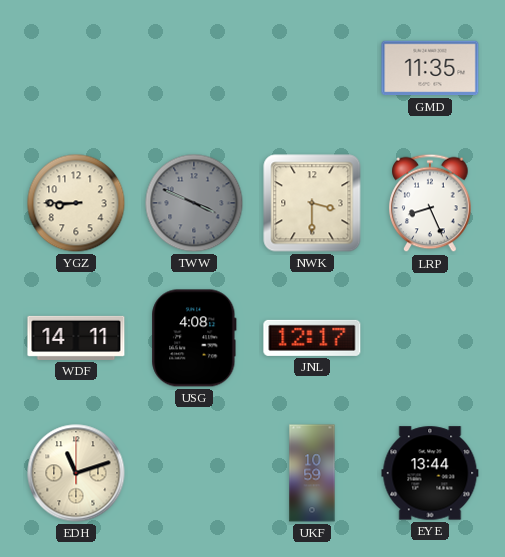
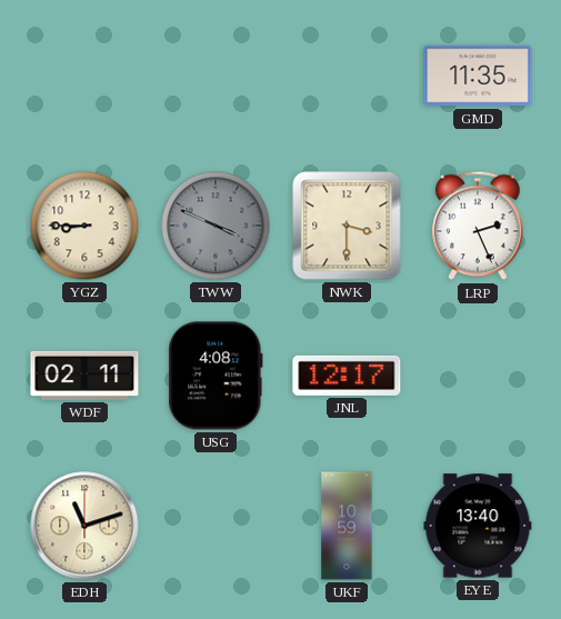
LRP: 8:26 -> 2:26 (478, 226)
WDF: 14:11 -> 02:11 (84, 376)
EYE: 13:44 -> 13:40 (478, 526)
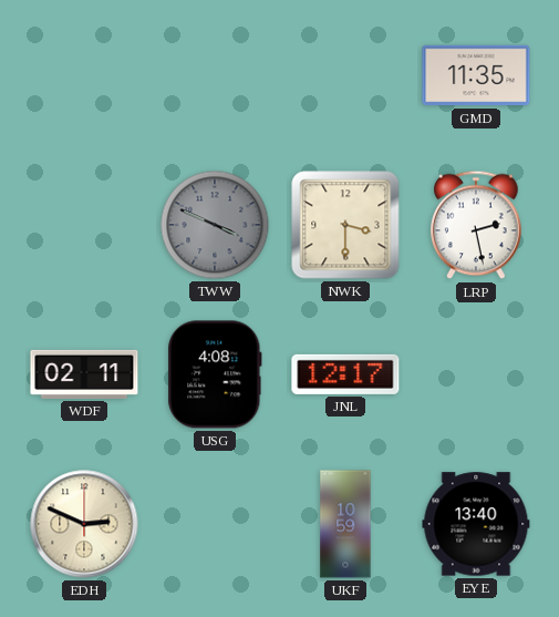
YGZ: 8:45 -> none (84, 226)
LRP: 2:26 -> 2:28 (476, 225)
EDH: 11:12 -> 2:49 (84, 524)
